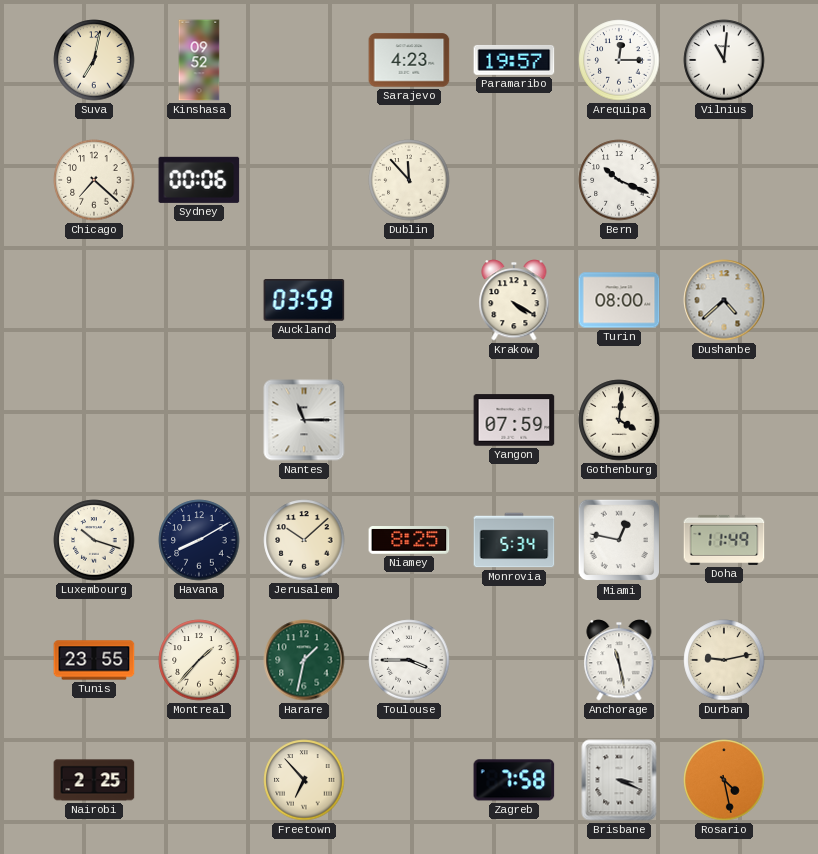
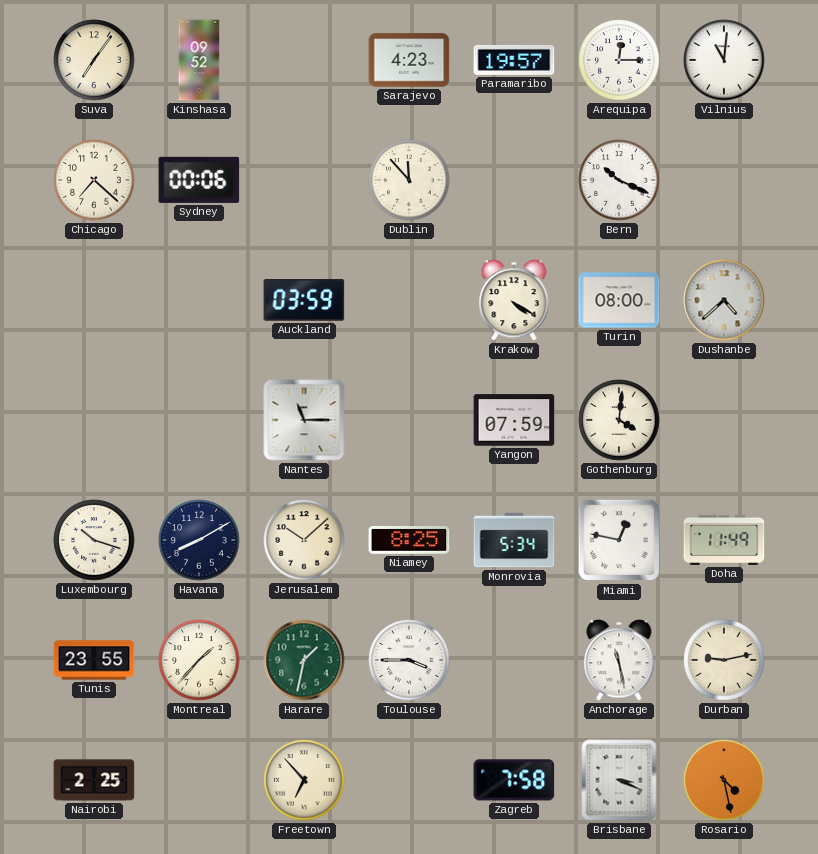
Suva: 7:02 -> 7:06 (94, 60)
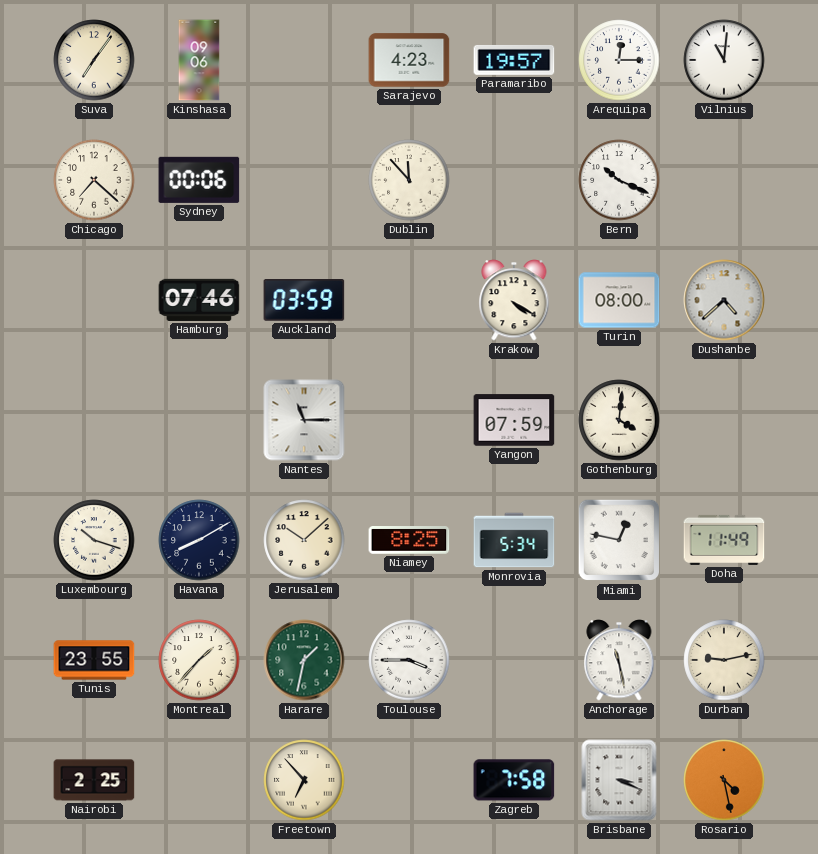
Kinshasa: 09:52 -> 09:06 (199, 60)
Hamburg: none -> 07:46 (199, 300)
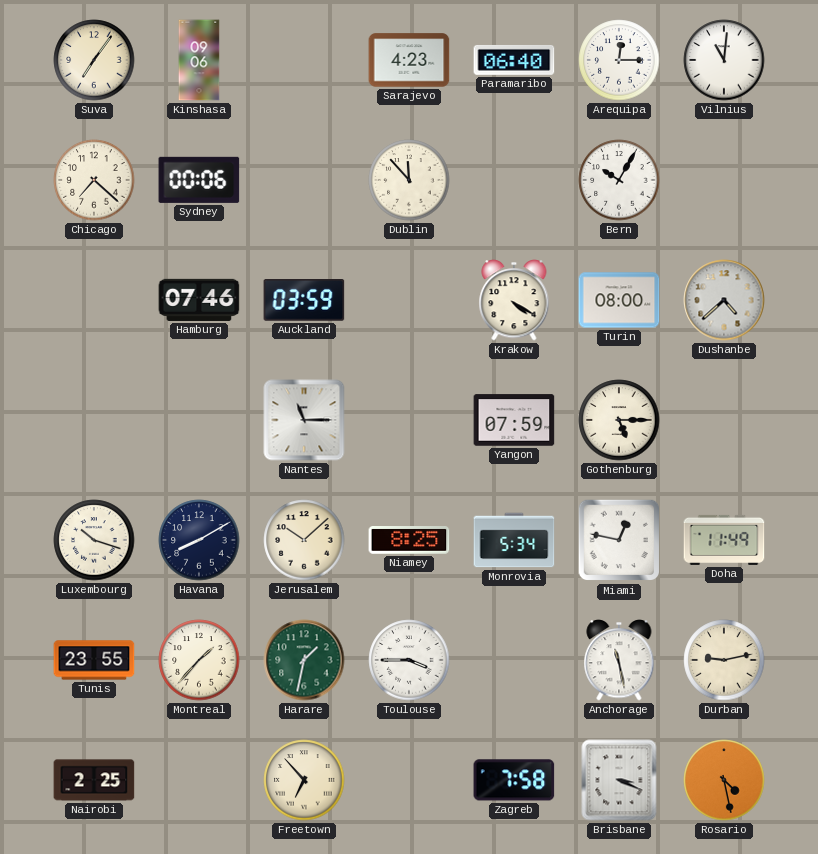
Paramaribo: 19:57 -> 06:40 (514, 60)
Bern: 10:19 -> 10:05 (619, 180)
Gothenburg: 4:01 -> 5:15 (619, 420)
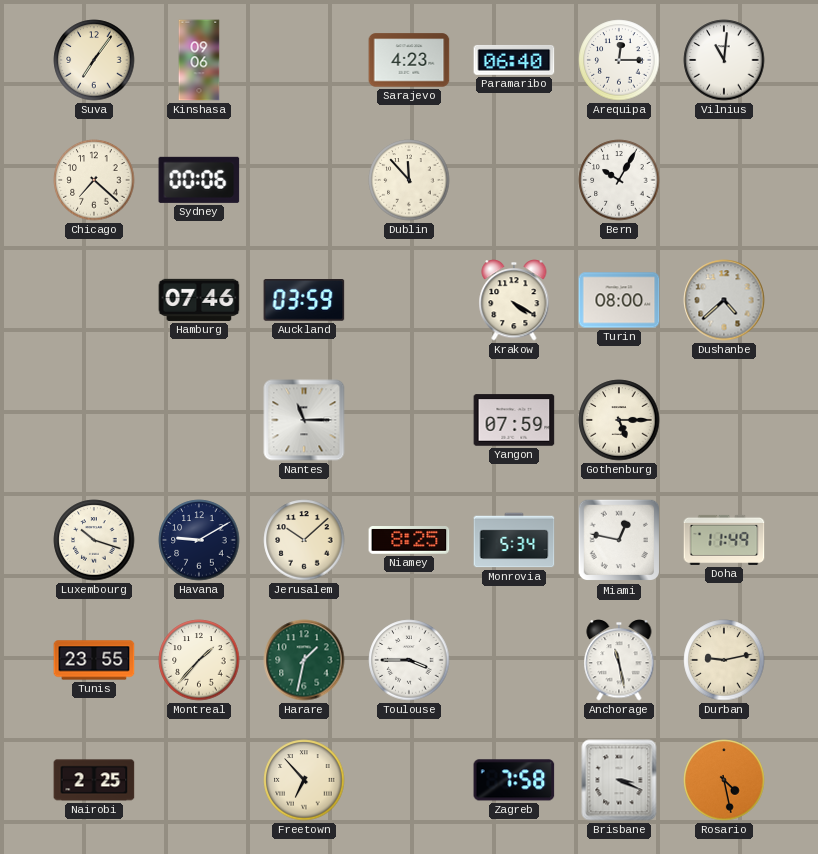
Havana: 8:10 -> 9:10 (199, 540)
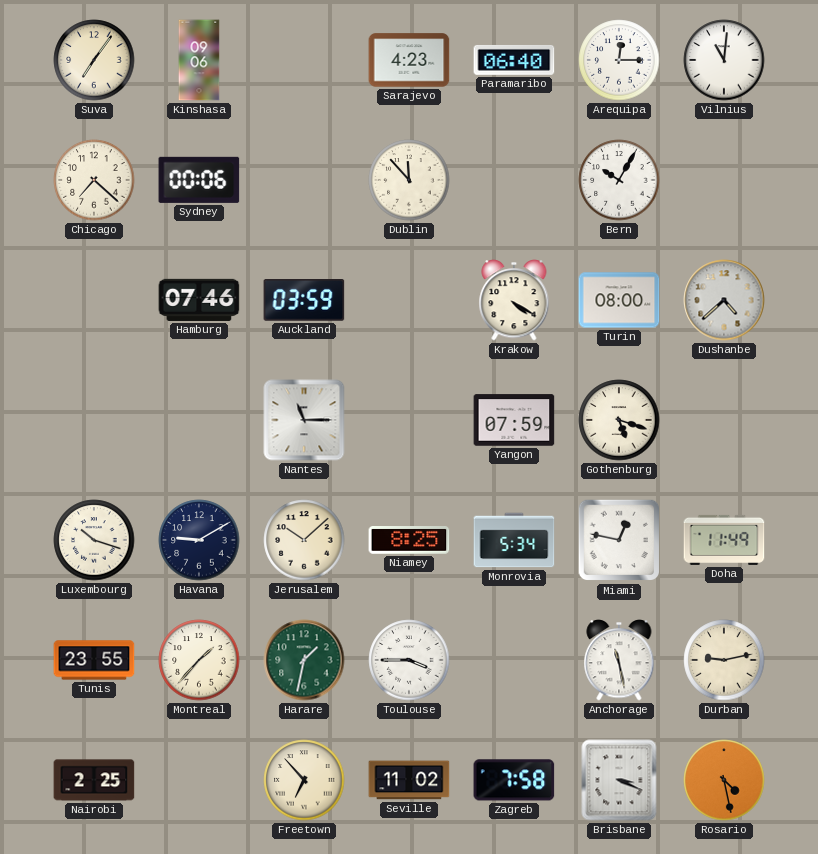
Gothenburg: 5:15 -> 5:18 (619, 420)
Seville: none -> 11:02 (409, 780)
